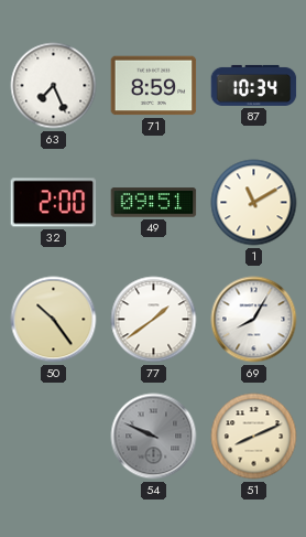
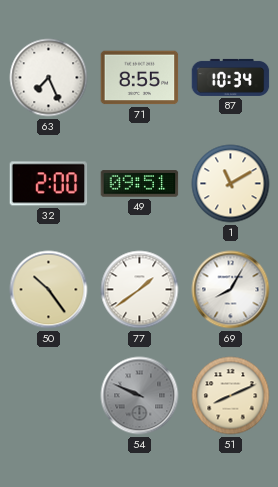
71: 8:59 -> 8:55 (140, 78)
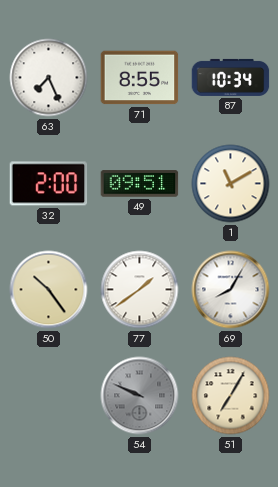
51: 8:11 -> 7:05 (231, 396)
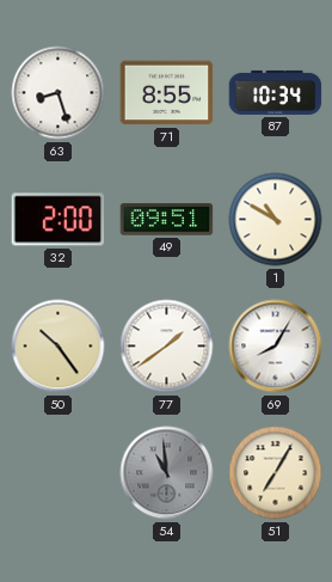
63: 7:26 -> 8:27 (59, 93)
1: 11:10 -> 10:50 (276, 220)
54: 9:49 -> 10:59 (167, 473)
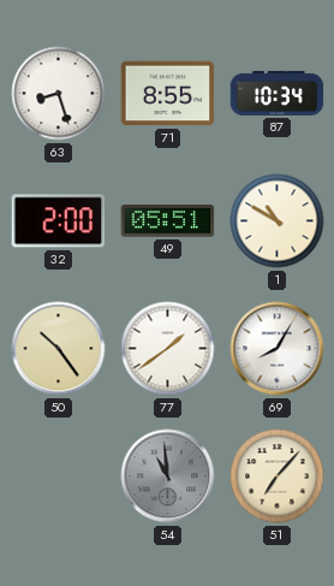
49: 09:51 -> 05:51 (168, 221)
51: 7:05 -> 7:07 (278, 477)
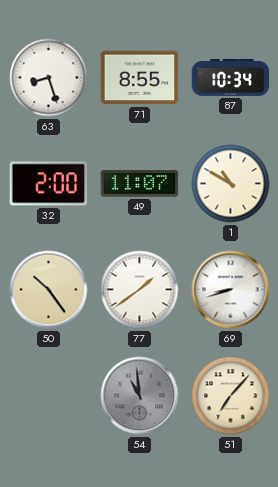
49: 05:51 -> 11:07 (140, 184)
69: 8:05 -> 8:42 (231, 290)
